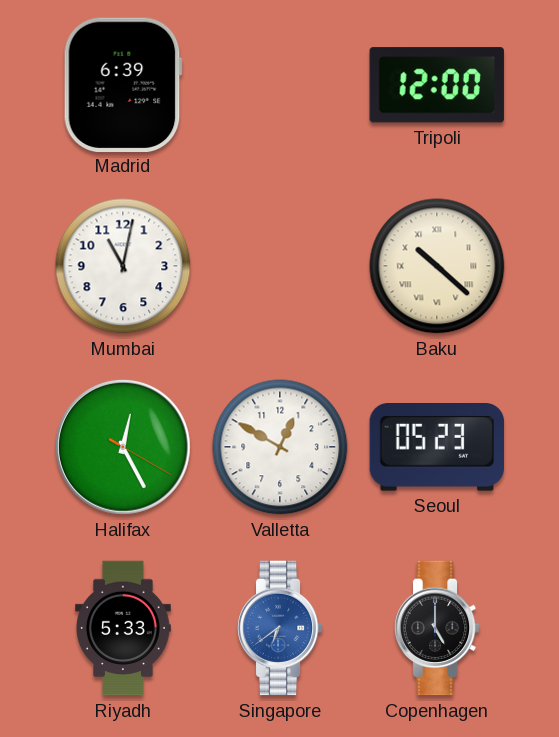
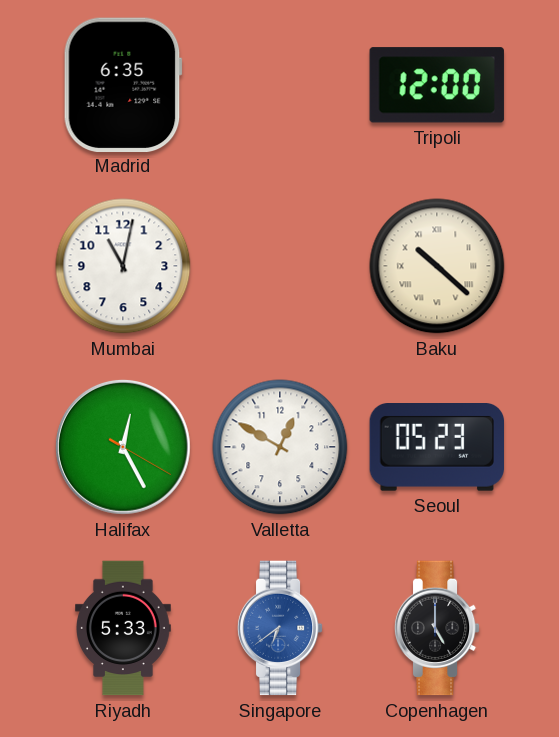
Madrid: 6:39 -> 6:35 (123, 84)
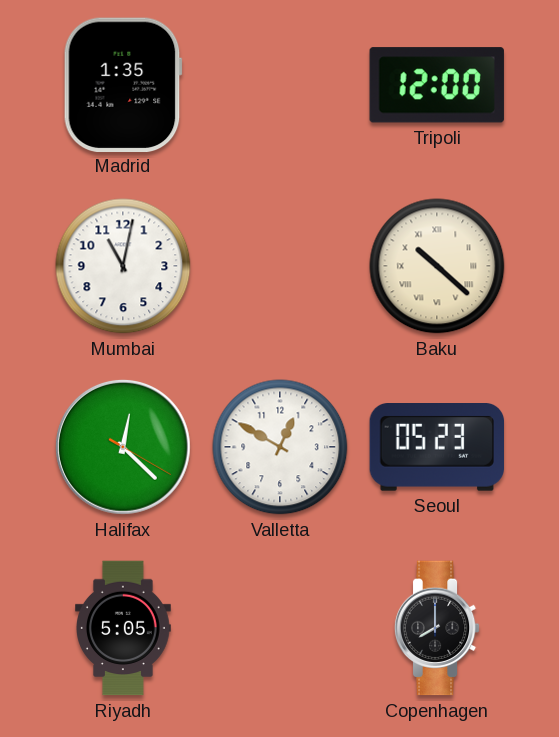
Madrid: 6:35 -> 1:35 (123, 84)
Halifax: 12:25 -> 12:22 (123, 447)
Riyadh: 5:33 -> 5:05 (124, 628)
Singapore: 6:39 -> none (280, 628)
Copenhagen: 5:00 -> 8:00 (437, 628)
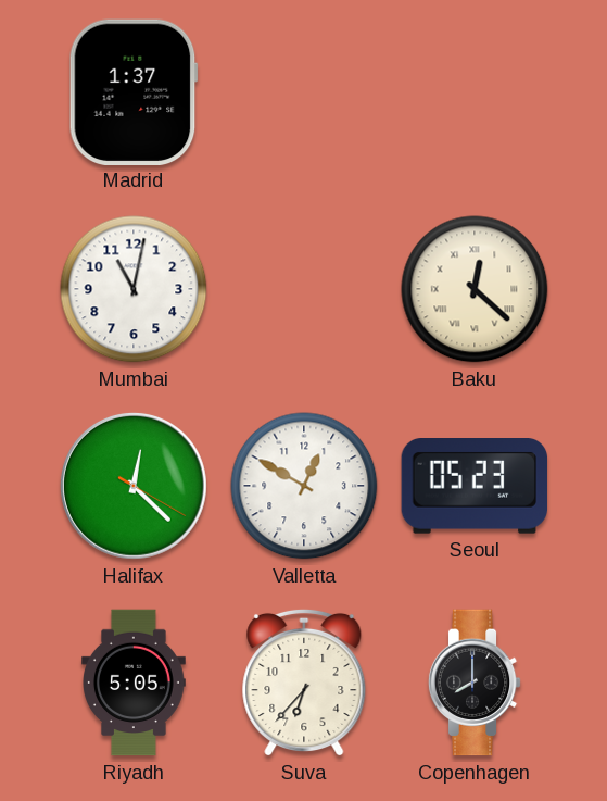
Madrid: 1:35 -> 1:37 (134, 91)
Tripoli: 12:00 -> none (437, 85)
Baku: 10:22 -> 12:22 (475, 289)
Suva: none -> 6:37 (304, 683)
